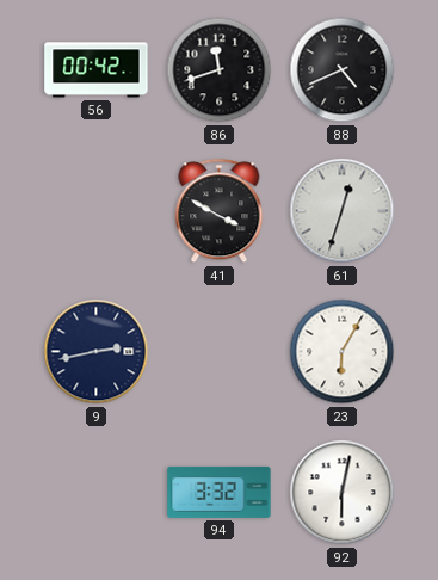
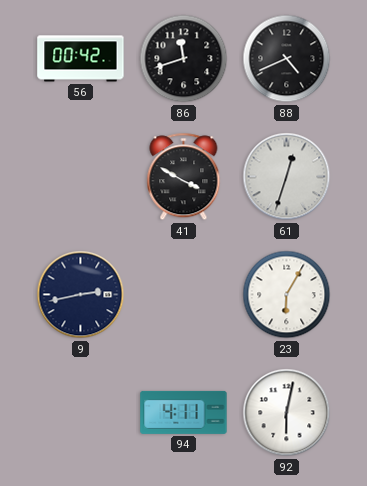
94: 3:32 -> 4:11 (184, 412)
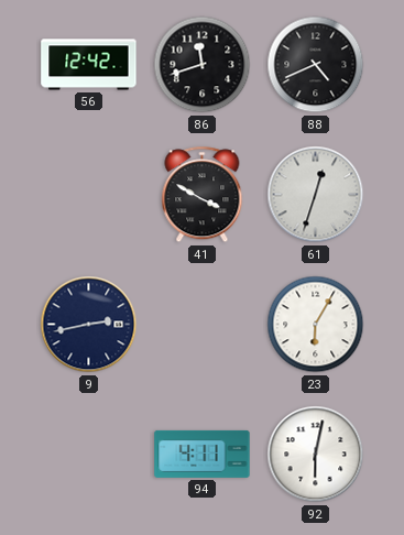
56: 00:42 -> 12:42 (89, 65)
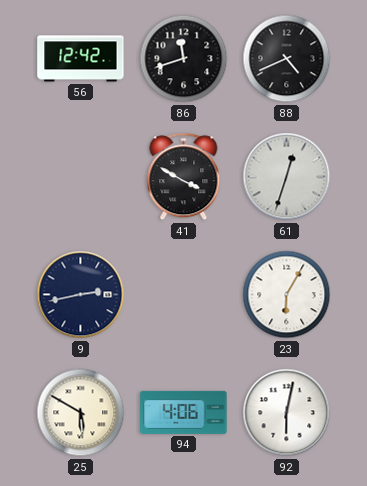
25: none -> 5:50 (81, 413)
94: 4:11 -> 4:06 (184, 412)
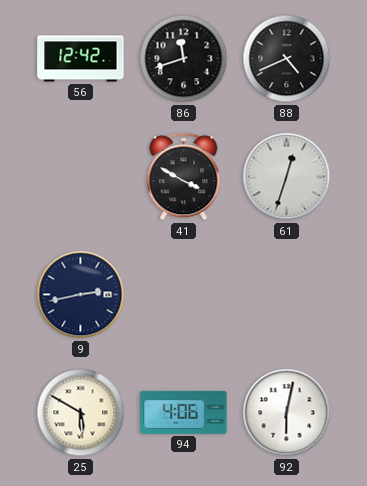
23: 6:05 -> none (287, 295)
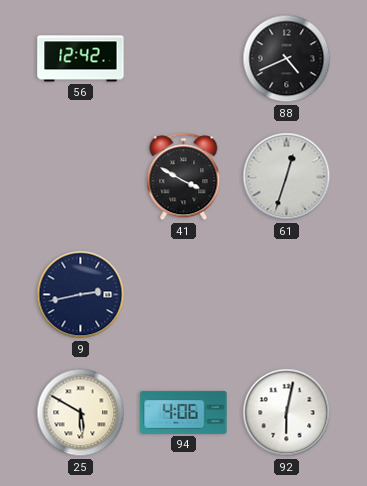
86: 11:42 -> none (184, 59)
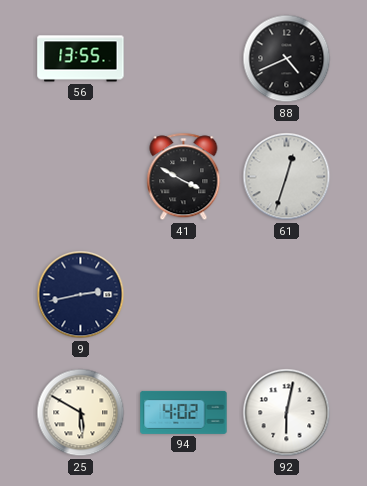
56: 12:42 -> 13:55 (81, 59)
94: 4:06 -> 4:02 (184, 412)
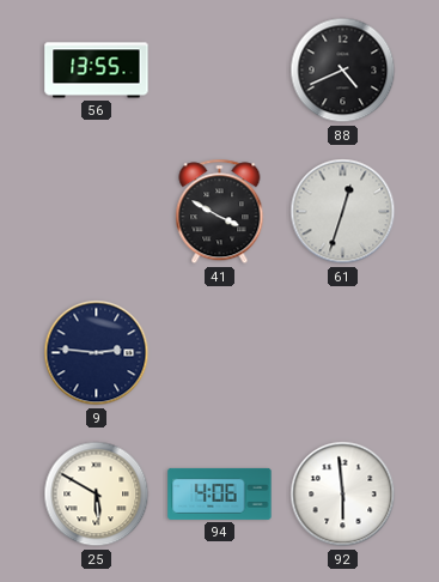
9: 2:43 -> 2:46 (97, 353)
94: 4:02 -> 4:06 (220, 493)
92: 6:02 -> 5:59 (343, 495)
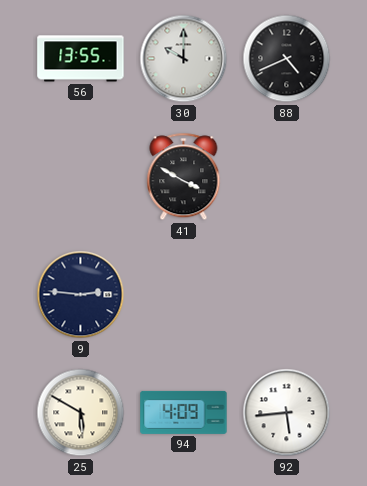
30: none -> 10:00 (184, 59)
61: 12:33 -> none (343, 212)
94: 4:06 -> 4:09 (184, 412)
92: 5:59 -> 5:44 (287, 413)
